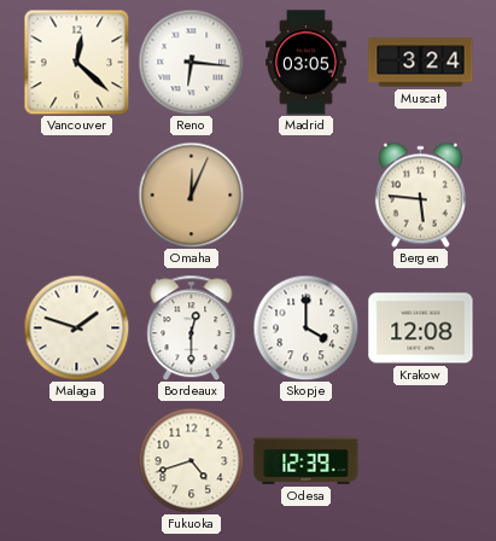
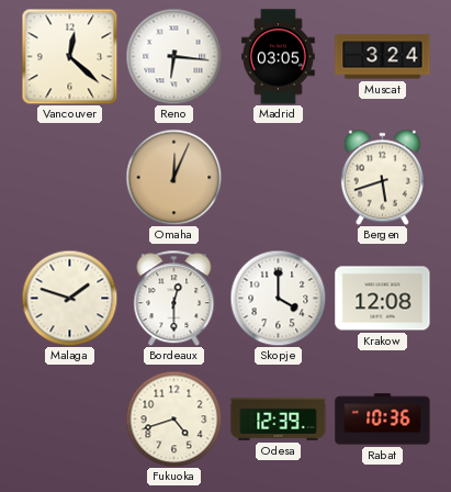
Bergen: 5:46 -> 5:42 (382, 177)
Rabat: none -> 10:36 (383, 420)
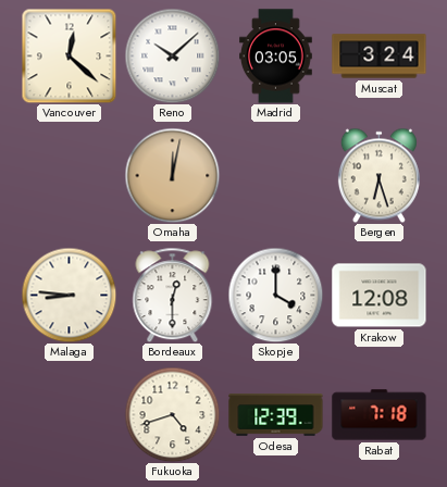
Reno: 6:16 -> 10:08 (172, 55)
Omaha: 12:04 -> 12:02 (172, 175)
Bergen: 5:42 -> 6:27 (378, 175)
Malaga: 1:48 -> 8:46 (69, 295)
Rabat: 10:36 -> 7:18 (380, 415)
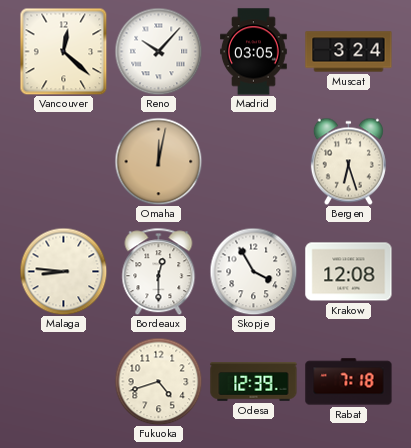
Reno: 10:08 -> 10:07 (158, 51)
Skopje: 4:00 -> 3:55 (253, 271)
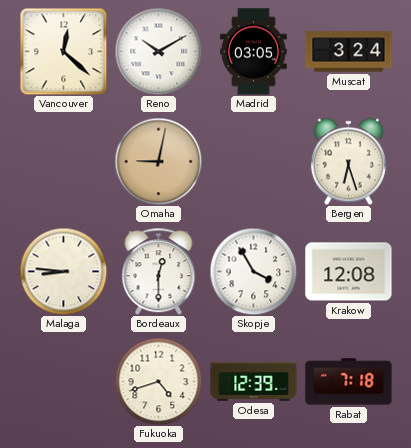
Reno: 10:07 -> 10:10 (158, 51)
Omaha: 12:02 -> 9:02 (158, 161)
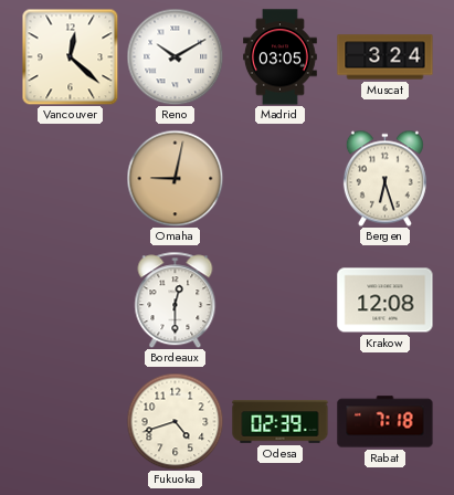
Malaga: 8:46 -> none (63, 271)
Skopje: 3:55 -> none (253, 271)
Odesa: 12:39 -> 02:39 (281, 422)
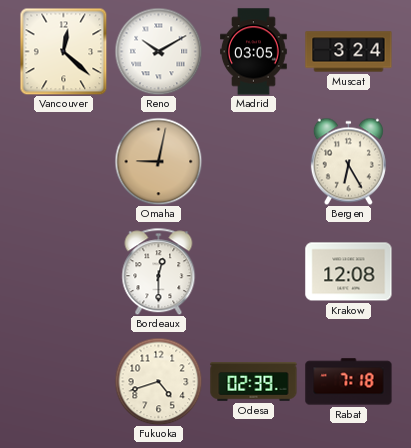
Bergen: 6:27 -> 6:25 (348, 161)
